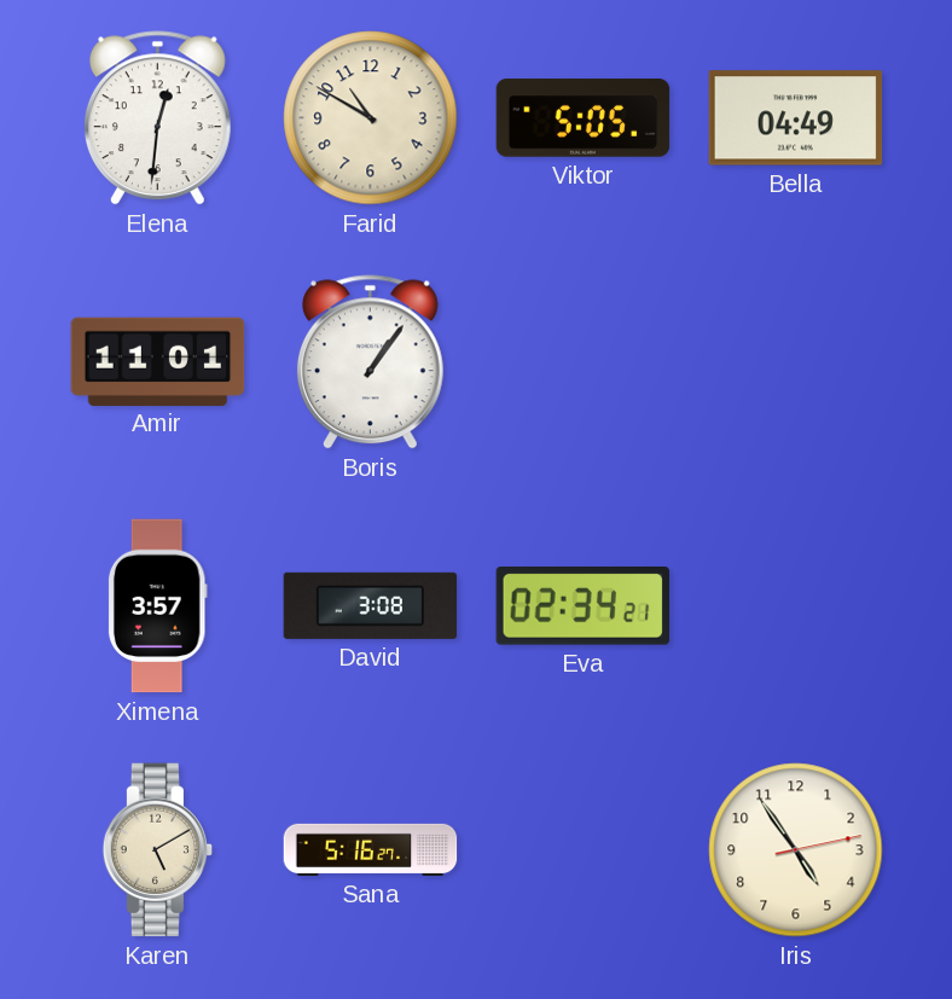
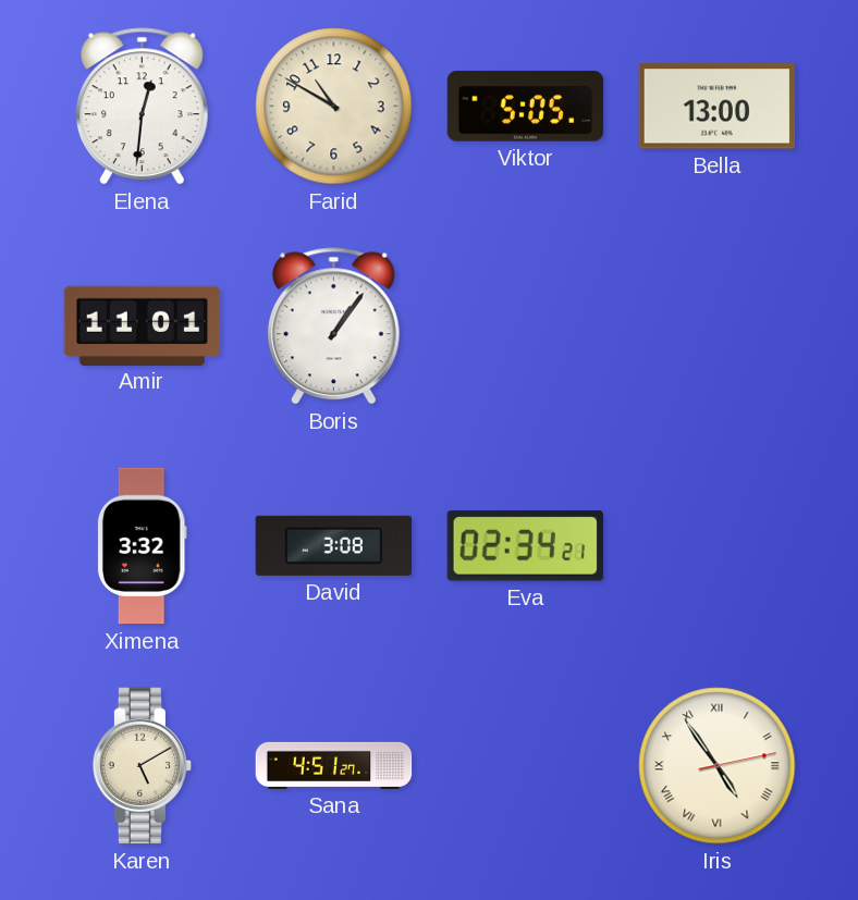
Bella: 04:49 -> 13:00 (718, 107)
Ximena: 3:57 -> 3:32 (142, 546)
Sana: 5:16 -> 4:51 (334, 765)
Iris numerals: Arabic -> Roman (718, 766)
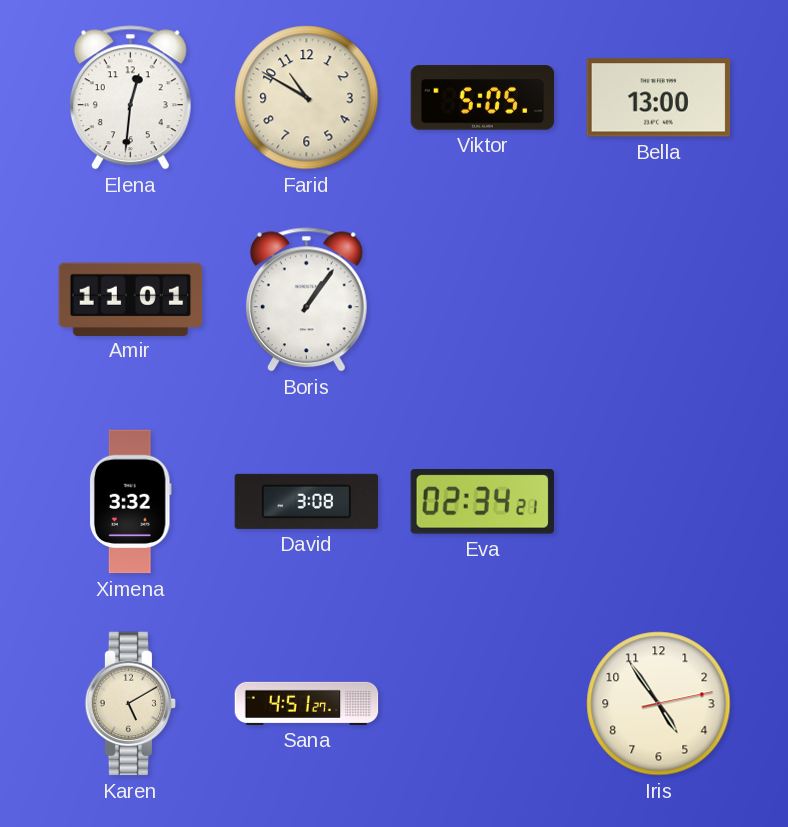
Iris numerals: Roman -> Arabic (659, 704)
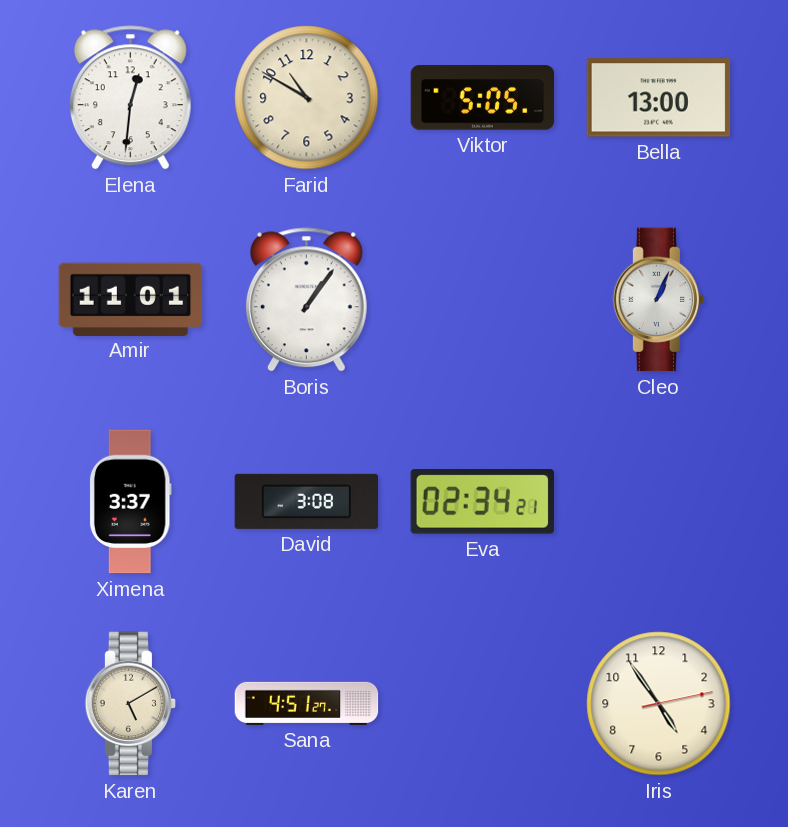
Cleo: none -> 1:04 (659, 300)
Ximena: 3:32 -> 3:37 (130, 502)
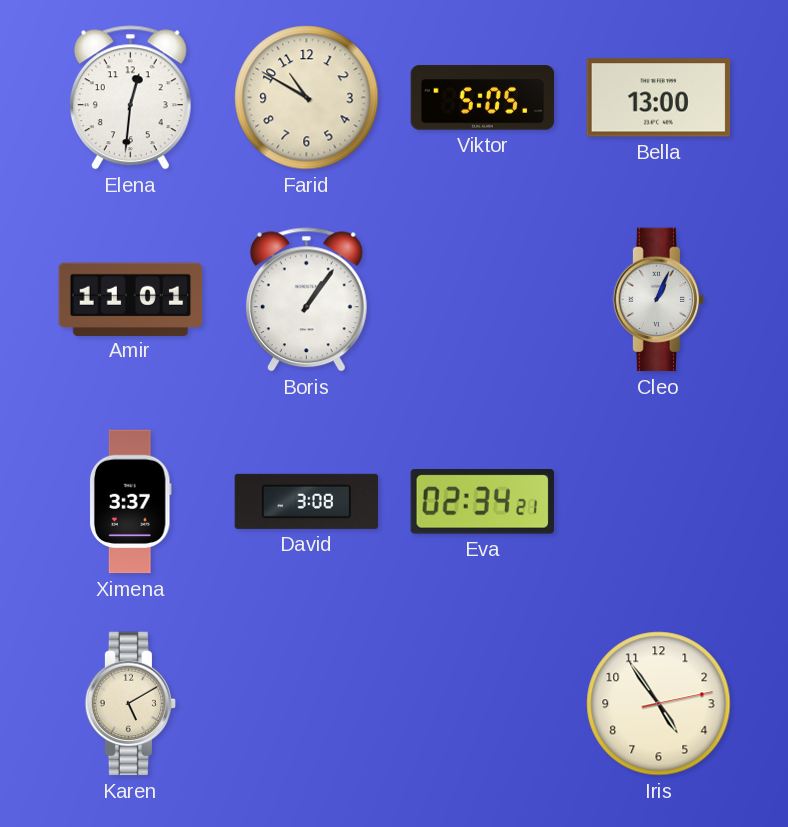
Sana: 4:51 -> none (307, 703)
